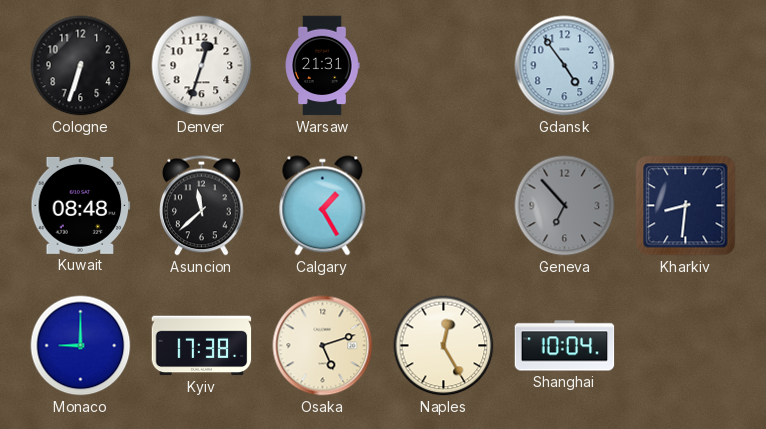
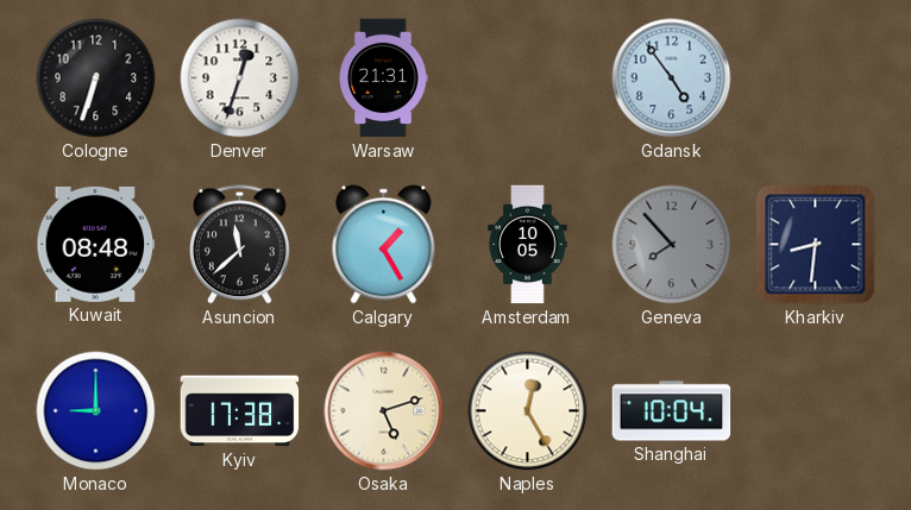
Amsterdam: none -> 10:05 (528, 245)
Geneva: 6:53 -> 7:53 (672, 245)
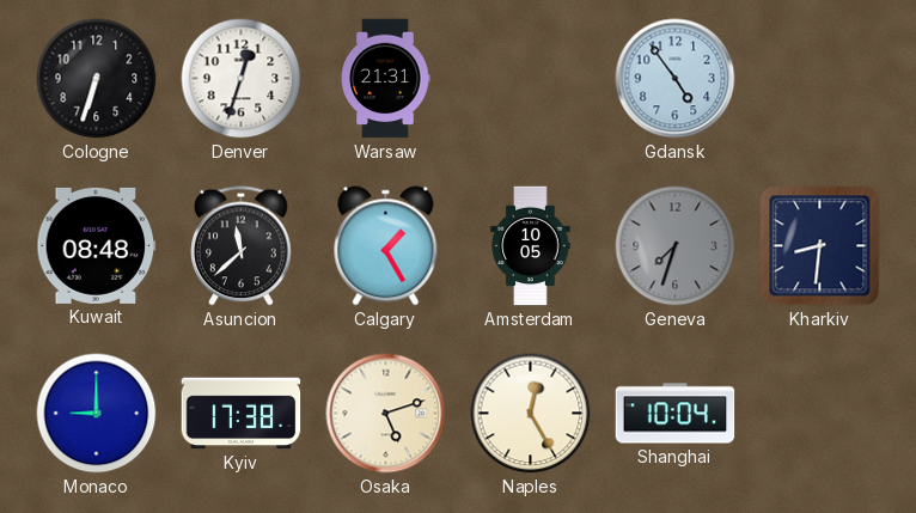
Geneva: 7:53 -> 7:33 (676, 246)
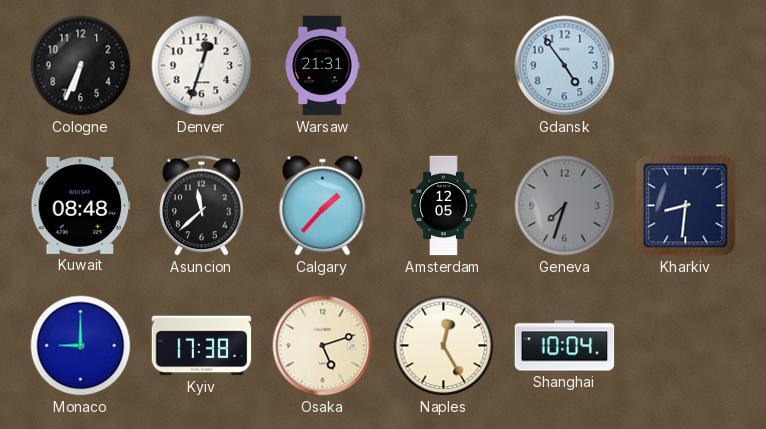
Cologne: 6:33 -> 6:34 (81, 66)
Calgary: 1:25 -> 1:37 (323, 206)
Amsterdam: 10:05 -> 12:05 (444, 206)
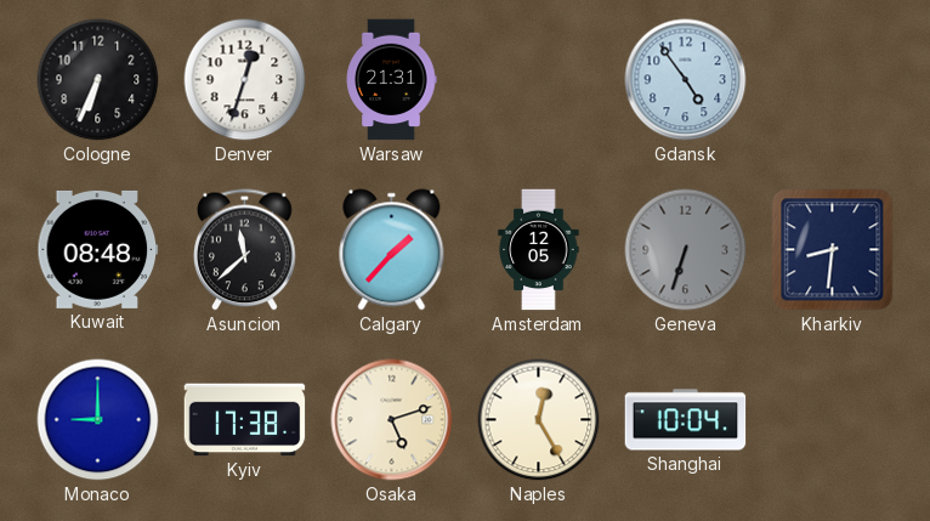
Geneva: 7:33 -> 6:33 (686, 250)
